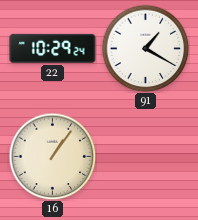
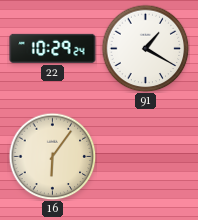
16: 1:06 -> 6:06 (52, 156)
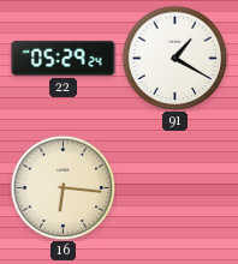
22: 10:29 -> 05:29 (64, 58)
16: 6:06 -> 6:16 (63, 187)
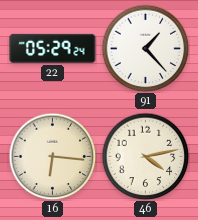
91: 1:20 -> 1:23 (145, 48)
46: none -> 4:13 (145, 156)
